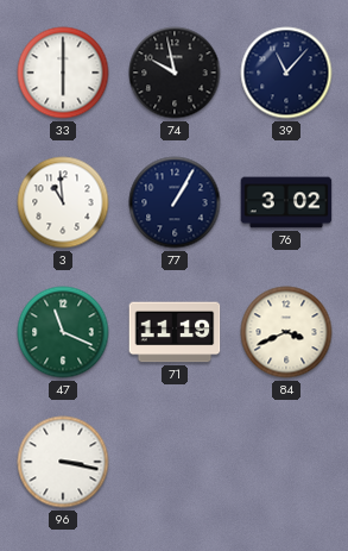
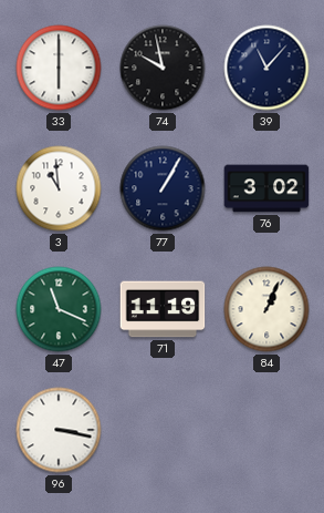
84: 3:41 -> 1:04 (266, 309)
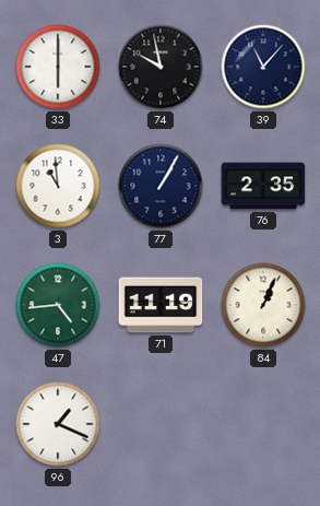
76: 3:02 -> 2:35 (263, 186)
47: 11:19 -> 4:44 (58, 305)
96: 3:17 -> 1:19 (58, 424)
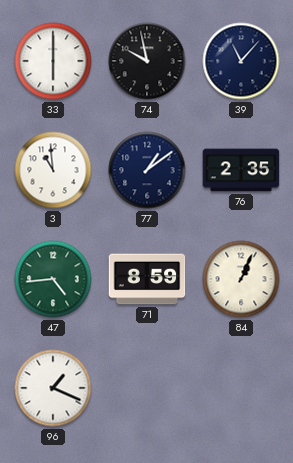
77: 1:05 -> 1:09 (147, 170)
71: 11:19 -> 8:59 (147, 279)
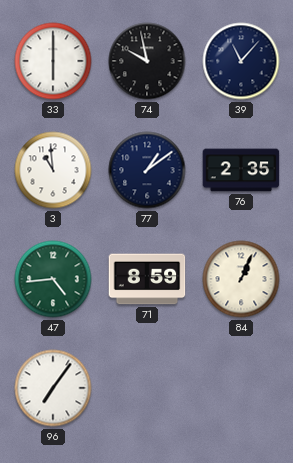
96: 1:19 -> 7:06 (53, 388)
